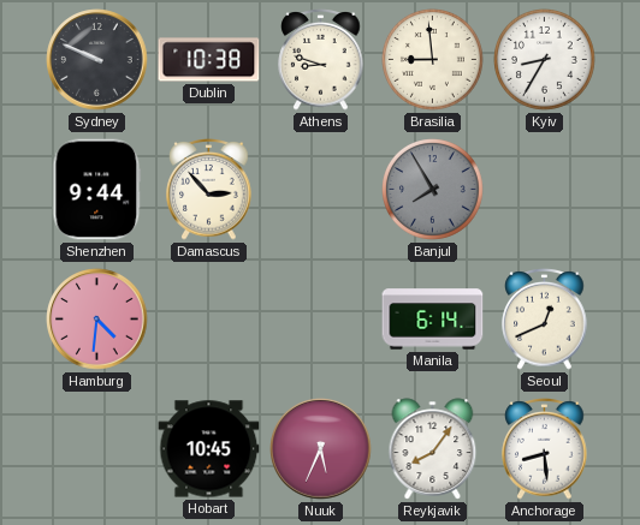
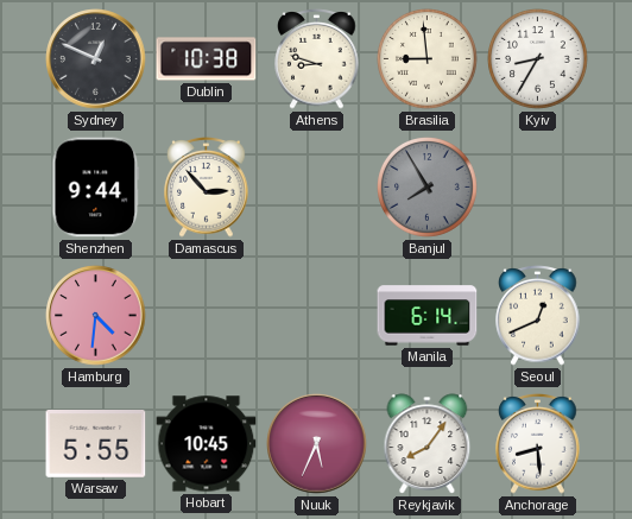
Sydney: 9:49 -> 12:49 (96, 59)
Warsaw: none -> 5:55 (96, 444)
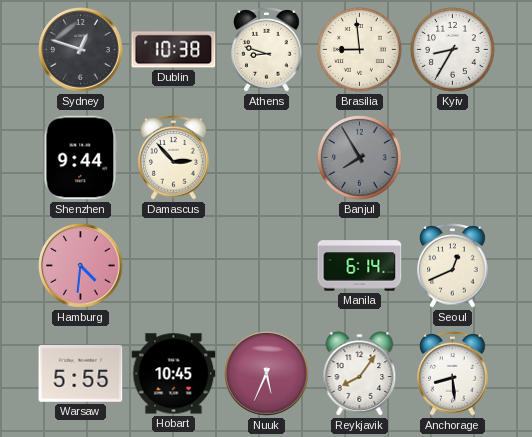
Sydney: 12:49 -> 12:48 (81, 50)
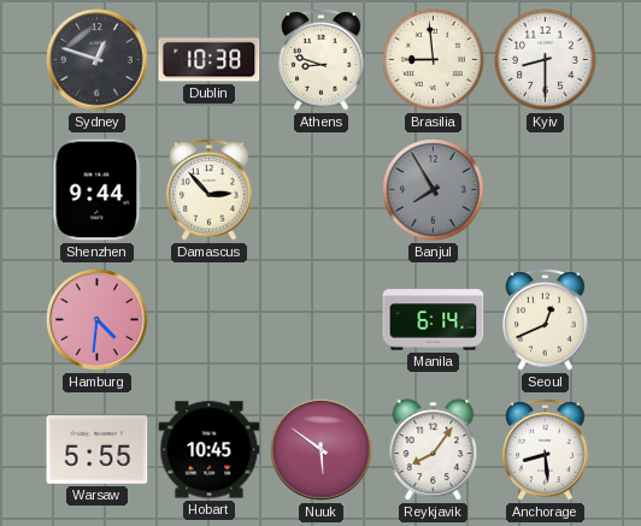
Kyiv: 8:35 -> 8:30 (546, 60)
Nuuk: 5:34 -> 5:51 (322, 450)
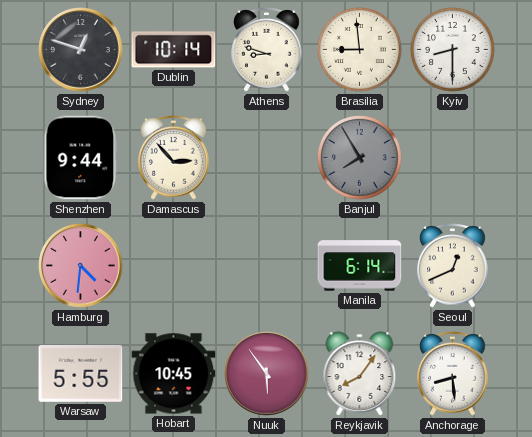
Dublin: 10:38 -> 10:14 (174, 50)
Nuuk: 5:51 -> 5:54 (267, 374)
